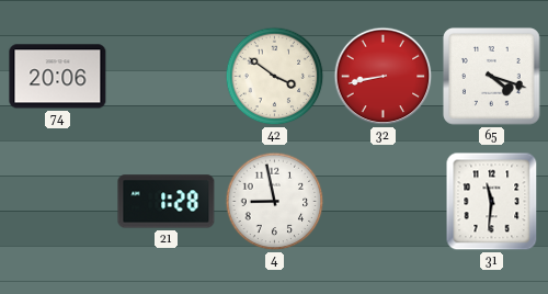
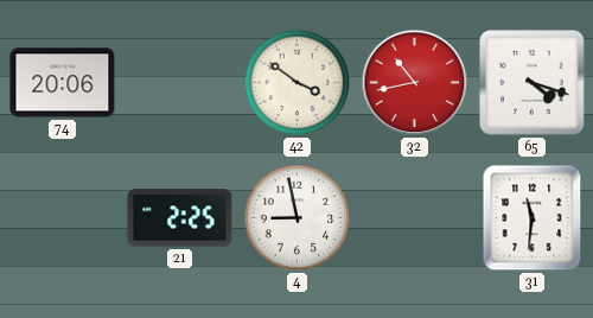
32: 8:43 -> 10:43 (415, 83)
21: 1:28 -> 2:25 (180, 218)
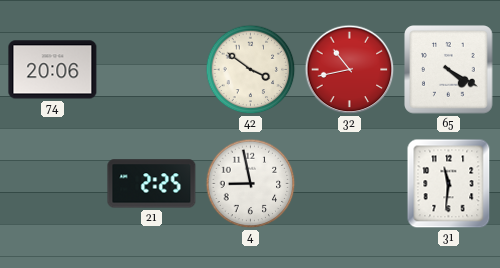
65: 4:18 -> 4:20 (449, 70)
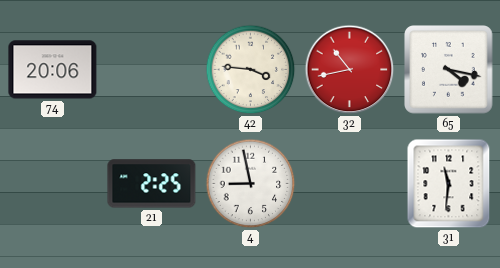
42: 3:51 -> 3:46 (251, 70)
65: 4:20 -> 4:17 (449, 70)
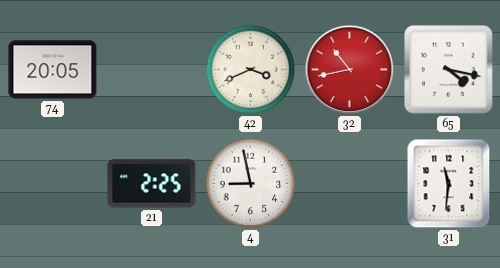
74: 20:06 -> 20:05 (53, 70)
42: 3:46 -> 3:41 (251, 70)
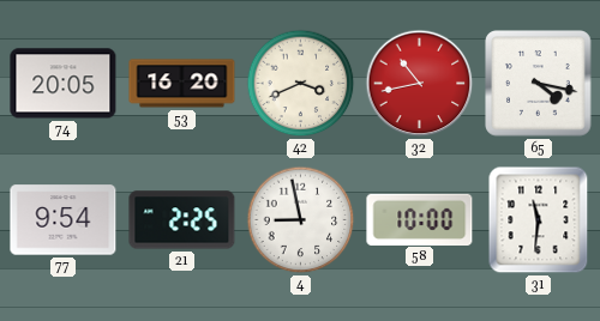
53: none -> 16:20 (182, 84)
77: none -> 9:54 (64, 220)
58: none -> 10:00 (420, 219)
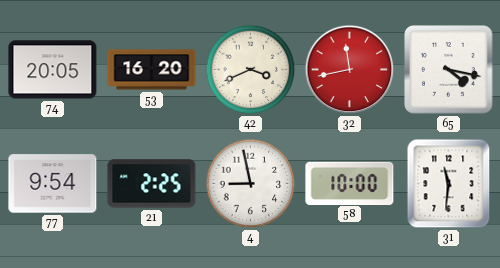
32: 10:43 -> 11:43 (350, 70)
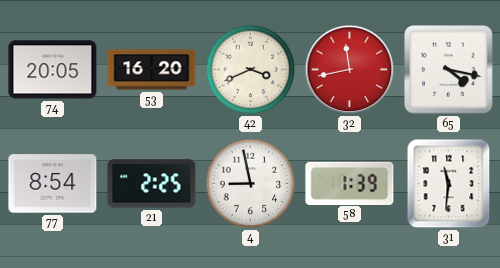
77: 9:54 -> 8:54 (53, 184)
58: 10:00 -> 1:39 (350, 183)
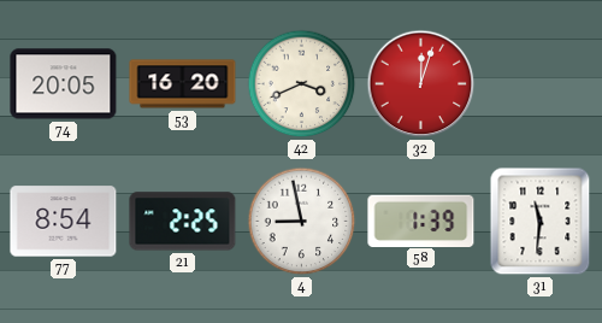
32: 11:43 -> 12:03 (421, 84)
65: 4:17 -> none (449, 70)
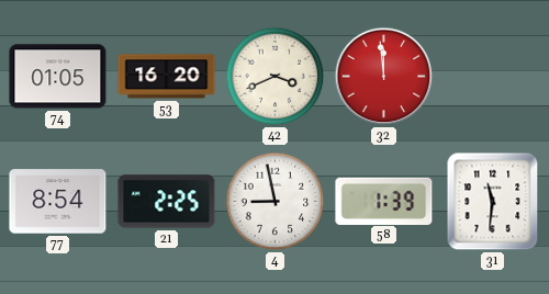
74: 20:05 -> 01:05 (58, 77)
32: 12:03 -> 11:59 (384, 77)
